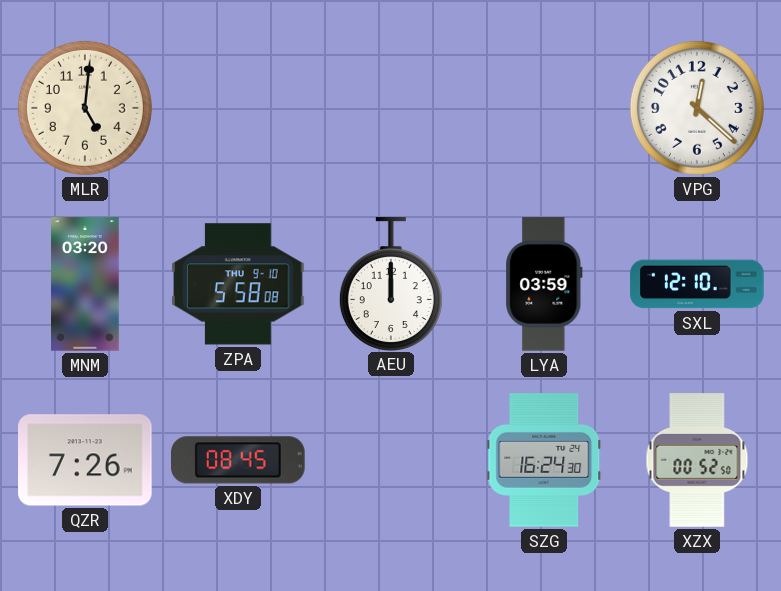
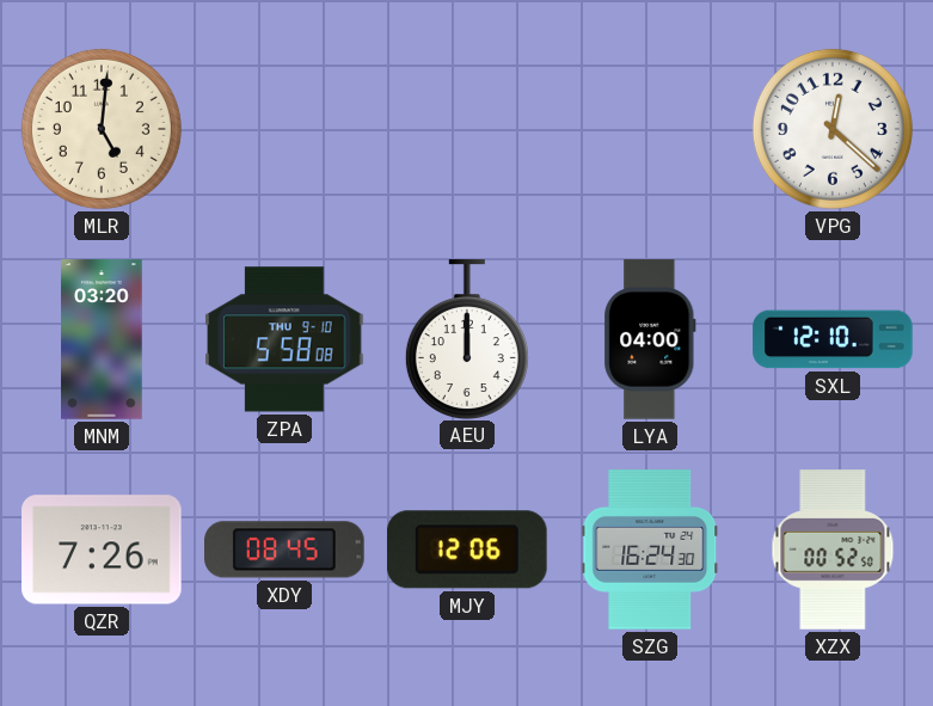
LYA: 03:59 -> 04:00 (650, 339)
MJY: none -> 12:06 (467, 550)
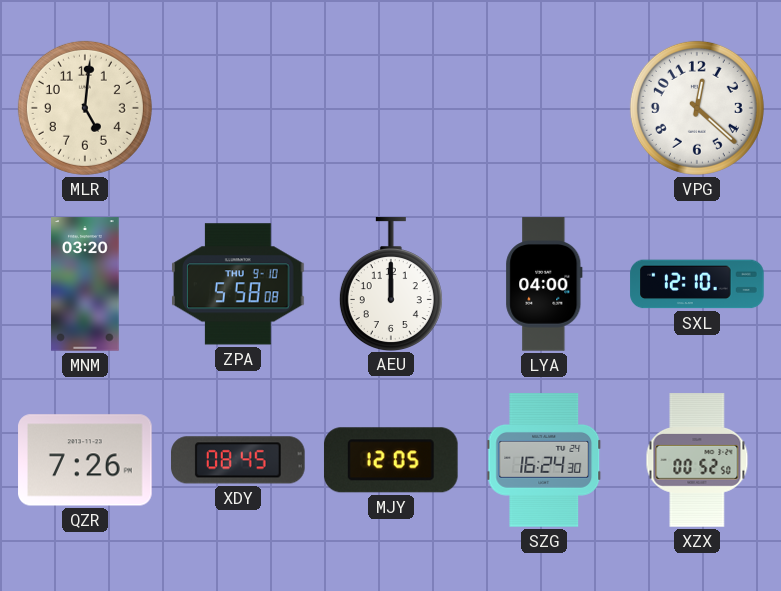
MJY: 12:06 -> 12:05 (391, 460)
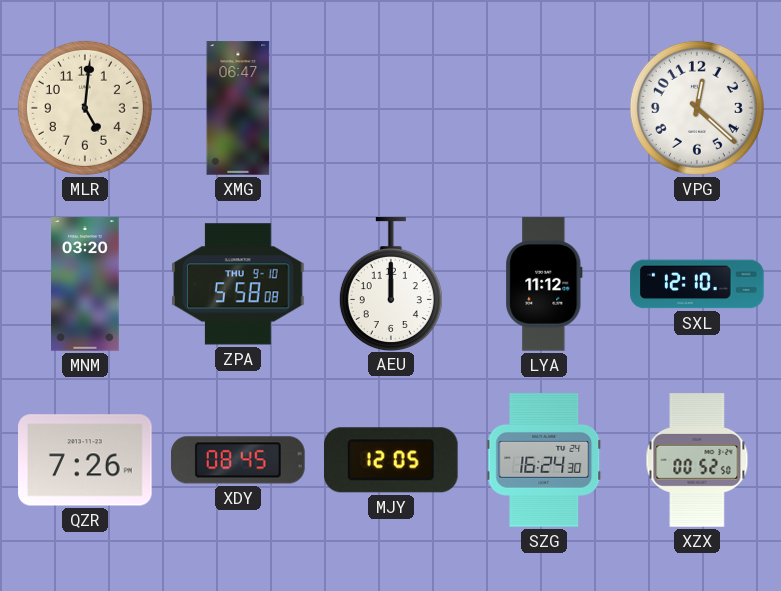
XMG: none -> 06:47 (238, 108)
LYA: 04:00 -> 11:12 (544, 284)
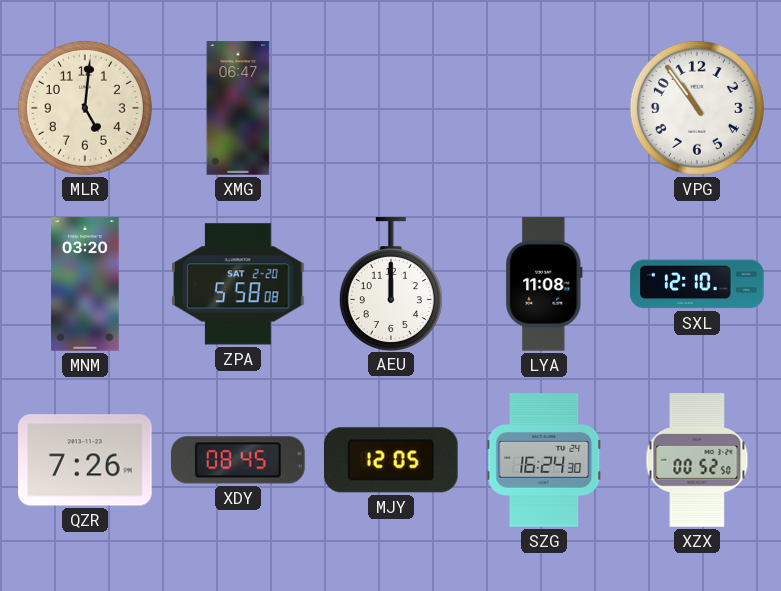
VPG: 12:22 -> 10:54 (697, 108)
ZPA date: THU 9-10 -> SAT 2-20 (238, 284)
LYA: 11:12 -> 11:08 (544, 284)
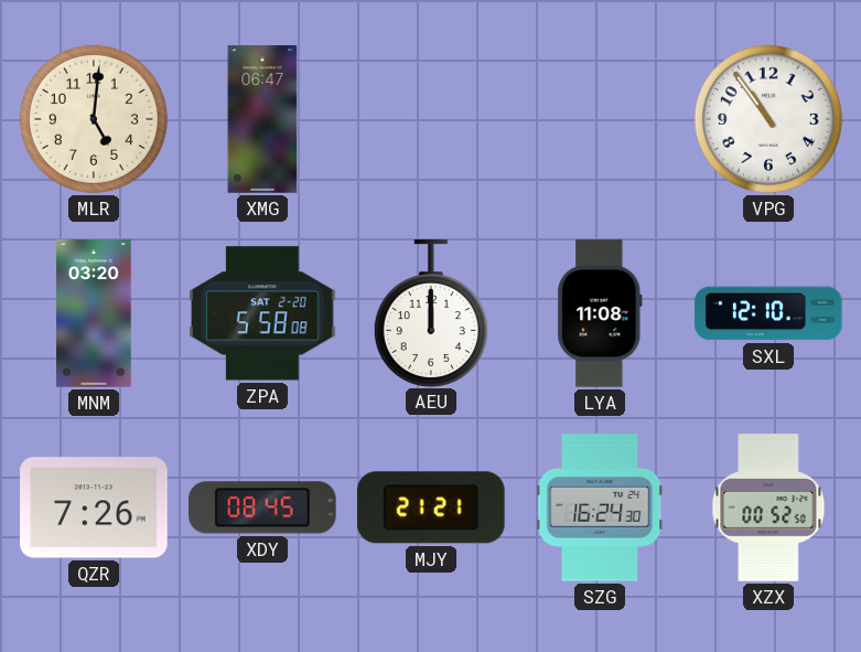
MJY: 12:05 -> 21:21 (431, 507)
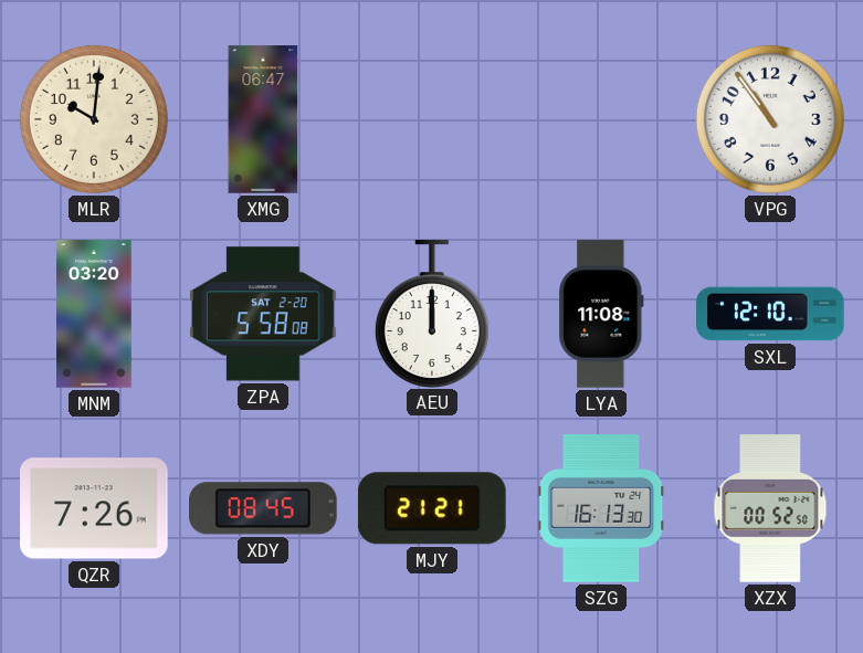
MLR: 5:01 -> 10:01 (94, 119)
SZG: 16:24 -> 16:13 (601, 508)
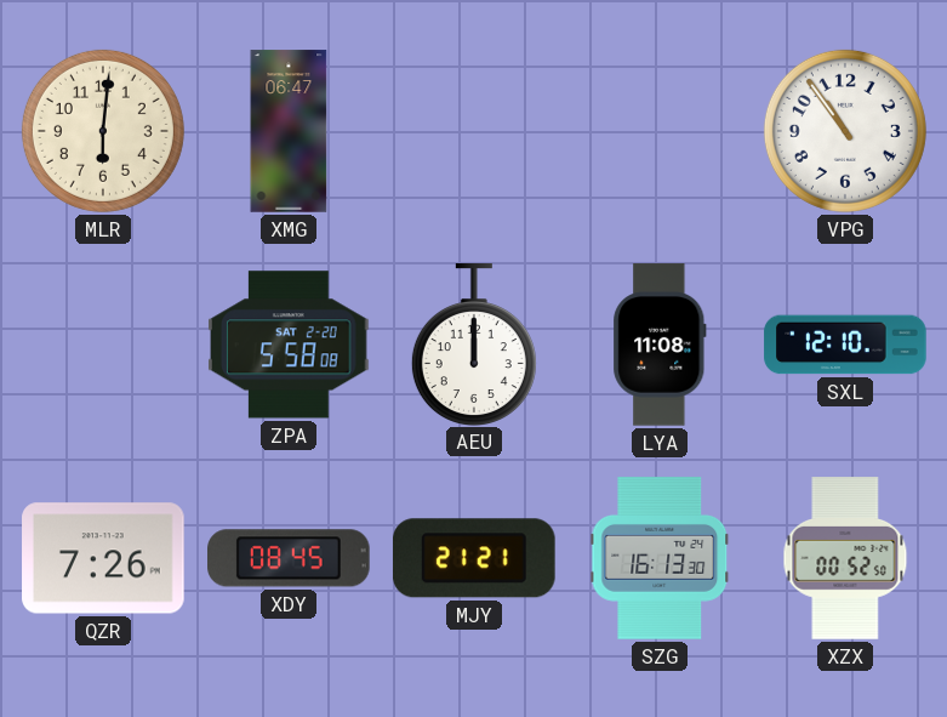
MLR: 10:01 -> 6:01 (103, 131)
MNM: 03:20 -> none (94, 314)
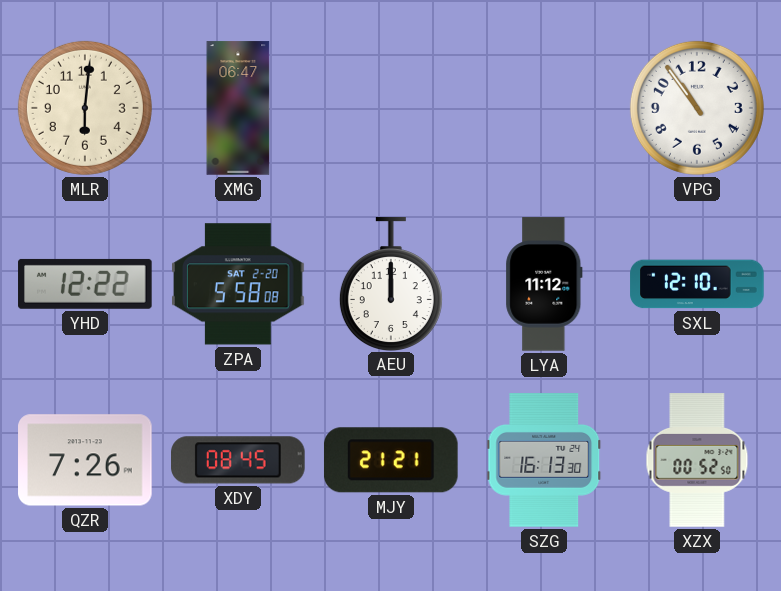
YHD: none -> 12:22 (85, 284)
LYA: 11:08 -> 11:12 (544, 284)
